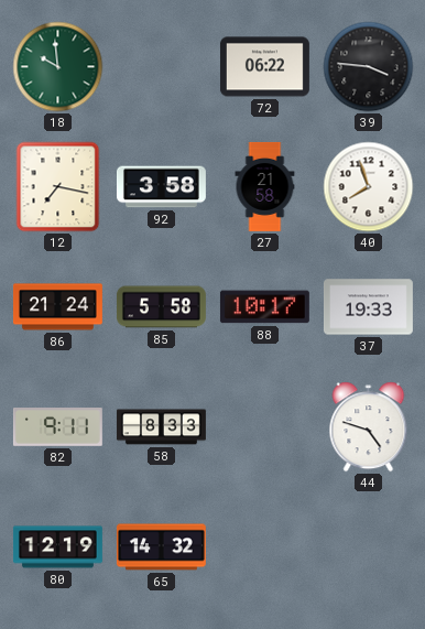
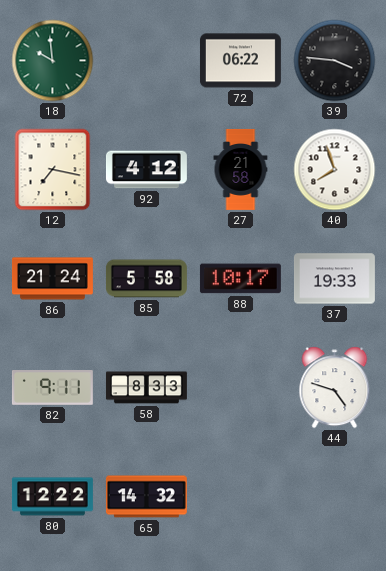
92: 3:58 -> 4:12 (146, 170)
80: 12:19 -> 12:22 (52, 497)
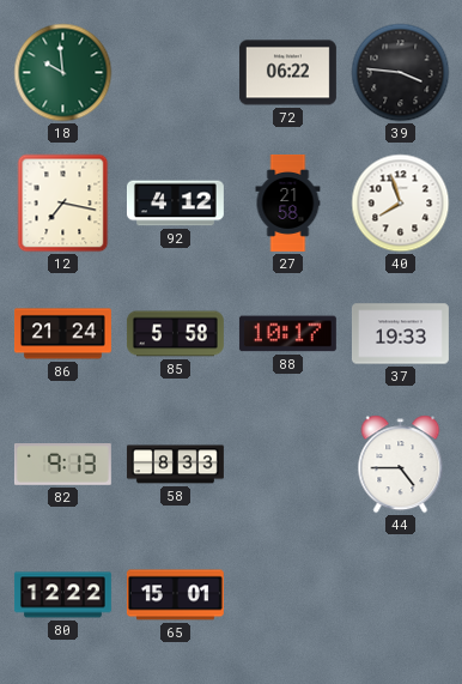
82: 9:11 -> 9:13 (62, 465)
44: 4:48 -> 4:45 (401, 465)
65: 14:32 -> 15:01 (175, 595)
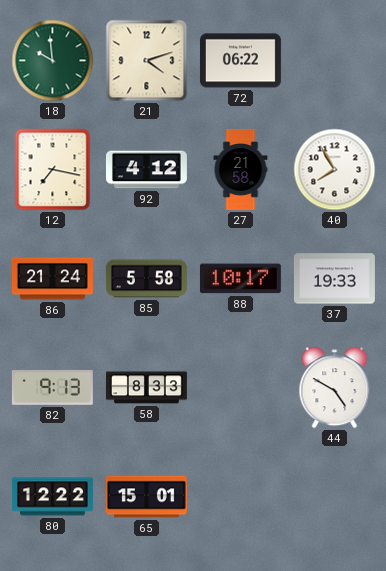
21: none -> 4:12 (147, 61)
39: 3:46 -> none (401, 73)
40: 7:57 -> 7:55 (335, 170)
44: 4:45 -> 4:50 (335, 388)
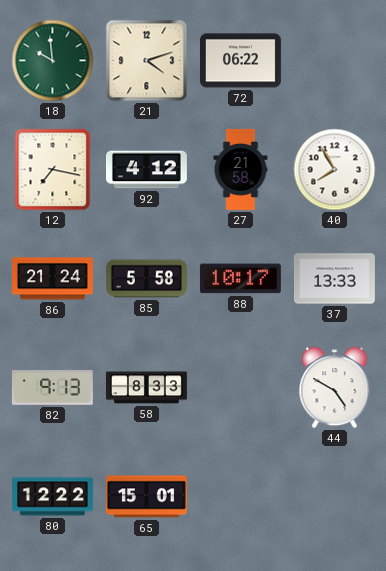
37: 19:33 -> 13:33 (334, 279)
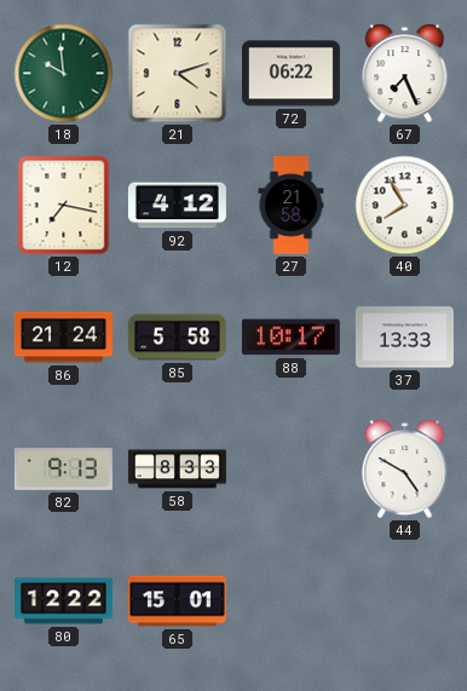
67: none -> 7:26 (405, 74)
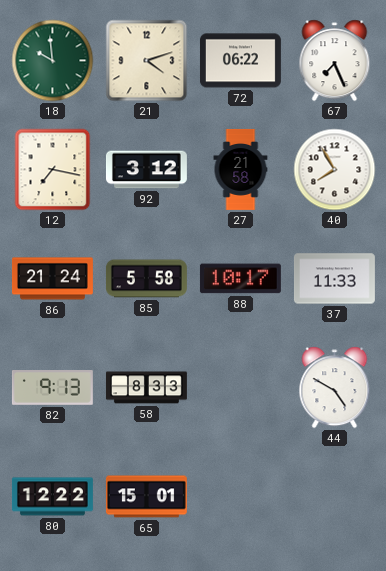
92: 4:12 -> 3:12 (146, 170)
37: 13:33 -> 11:33 (334, 279)
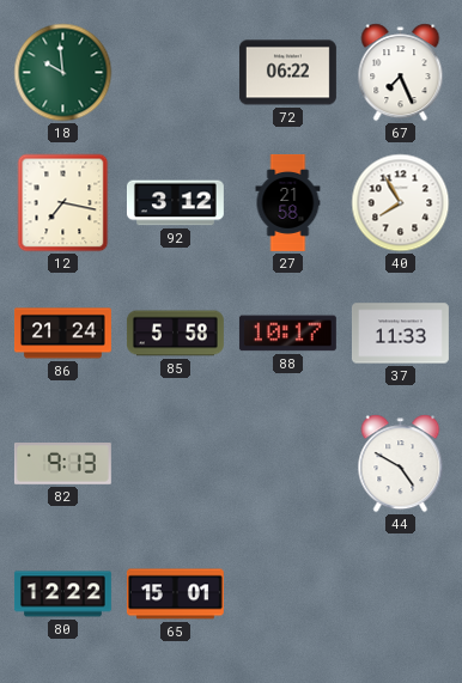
21: 4:12 -> none (147, 61)
58: 8:33 -> none (146, 388)
